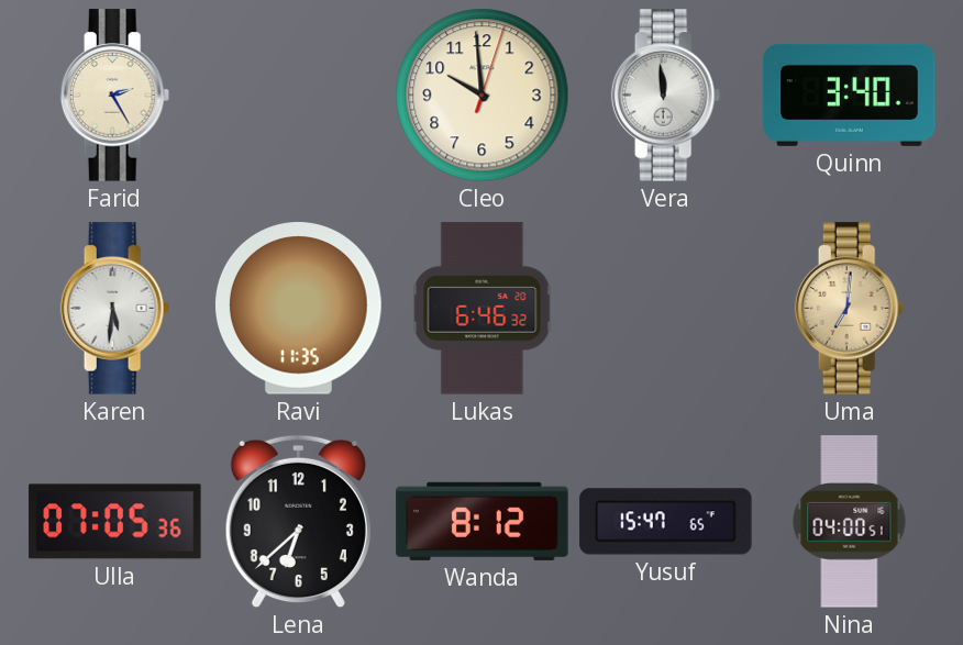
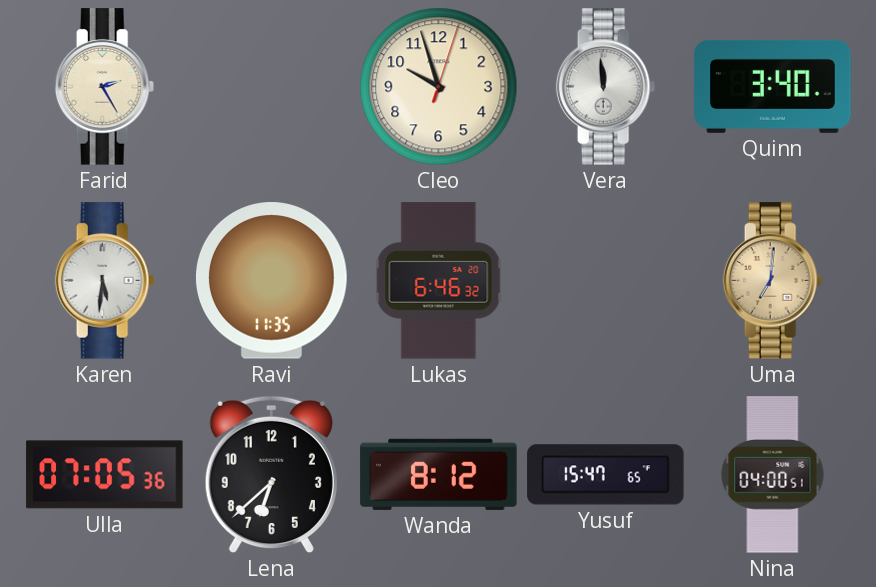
Cleo: 9:59 -> 9:57 (439, 87)
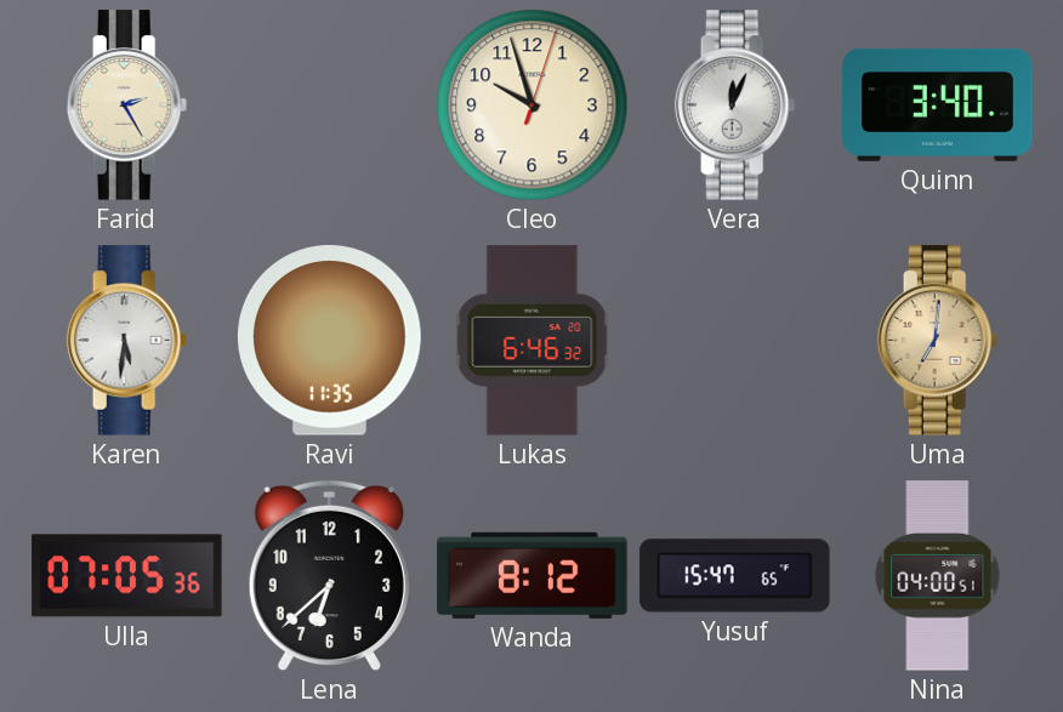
Vera: 11:59 -> 12:04 (735, 106)
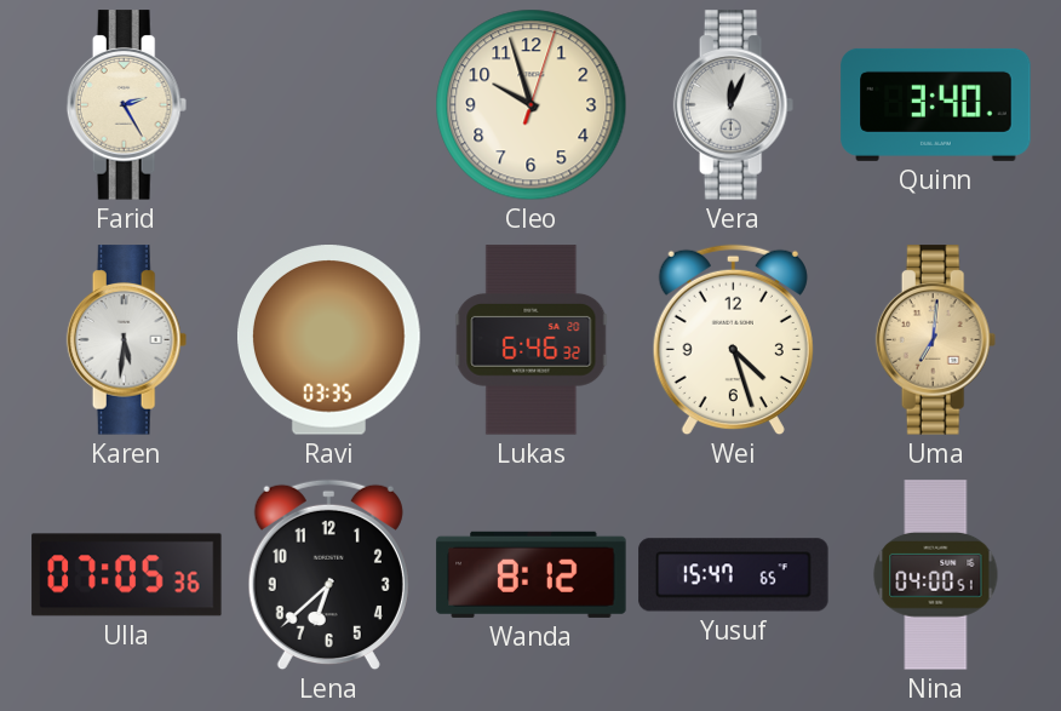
Ravi: 11:35 -> 03:35 (328, 340)
Wei: none -> 4:27 (733, 340)
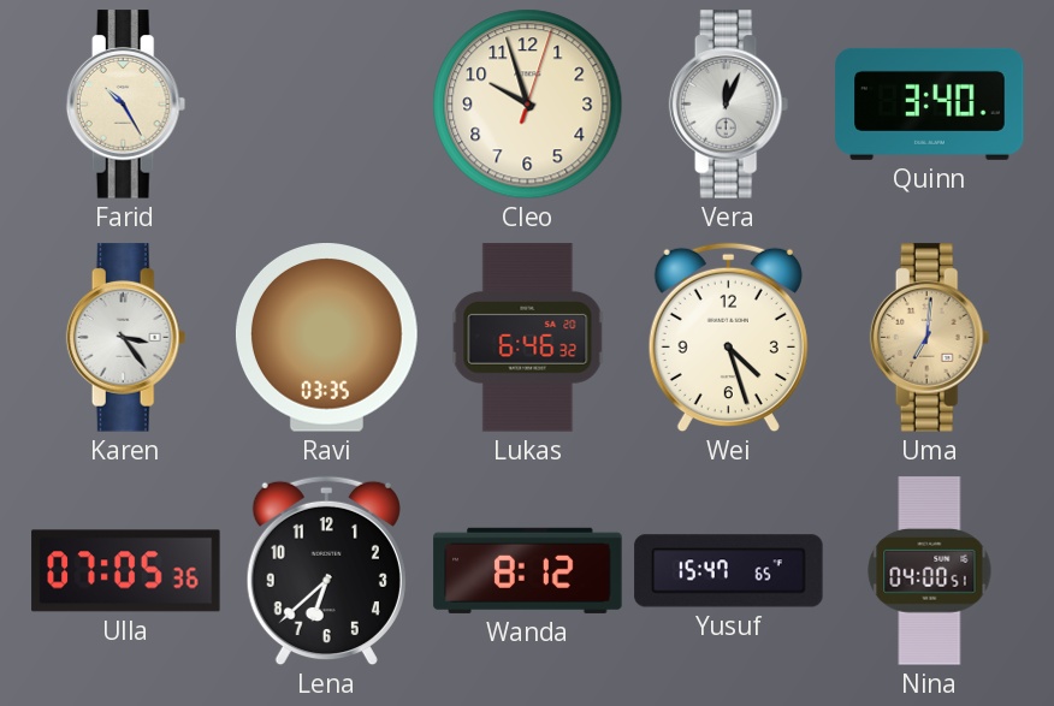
Farid: 2:25 -> 10:25 (126, 105)
Karen: 5:31 -> 3:24 (126, 338)
